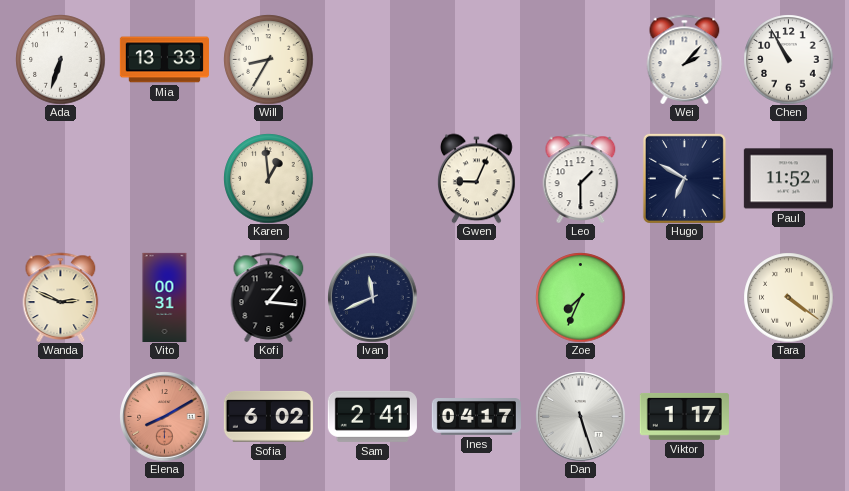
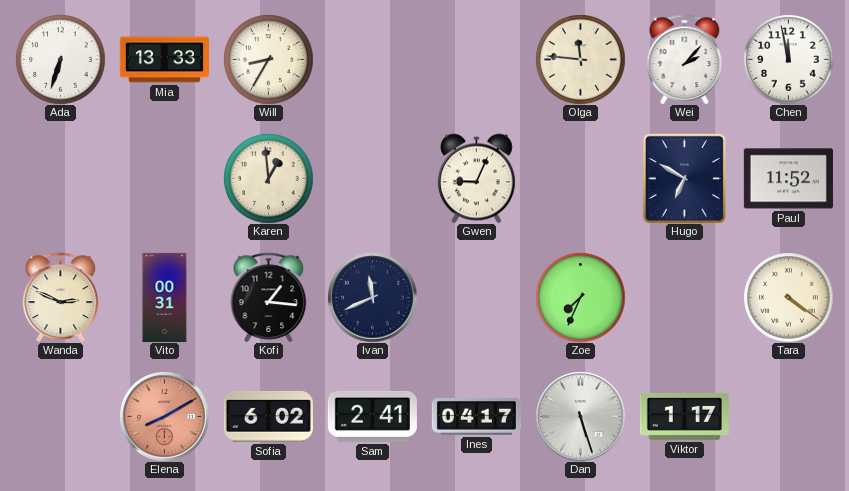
Olga: none -> 11:46 (580, 59)
Chen: 10:55 -> 11:58 (788, 59)
Leo: 1:30 -> none (581, 178)
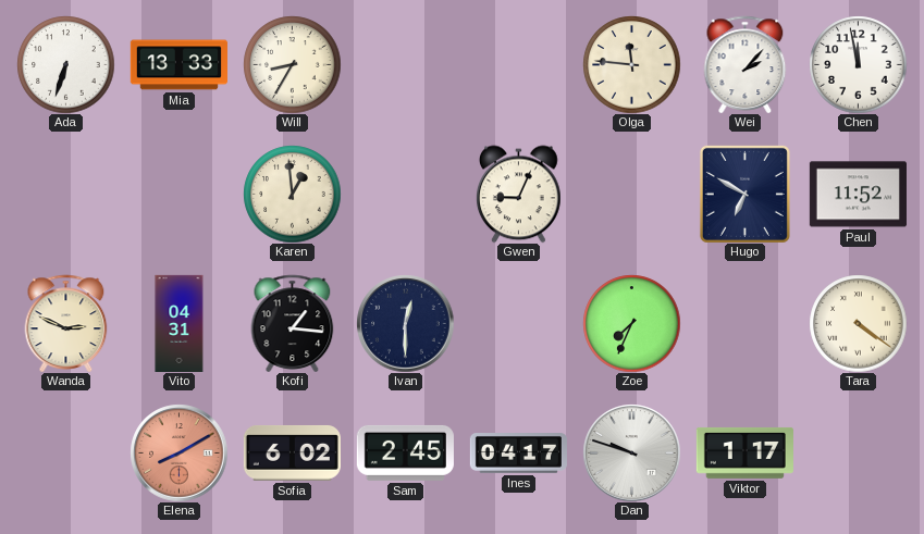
Vito: 00:31 -> 04:31 (180, 323)
Ivan: 11:41 -> 12:30 (405, 323)
Sam: 2:41 -> 2:45 (405, 452)
Dan: 5:27 -> 9:48 (631, 452)
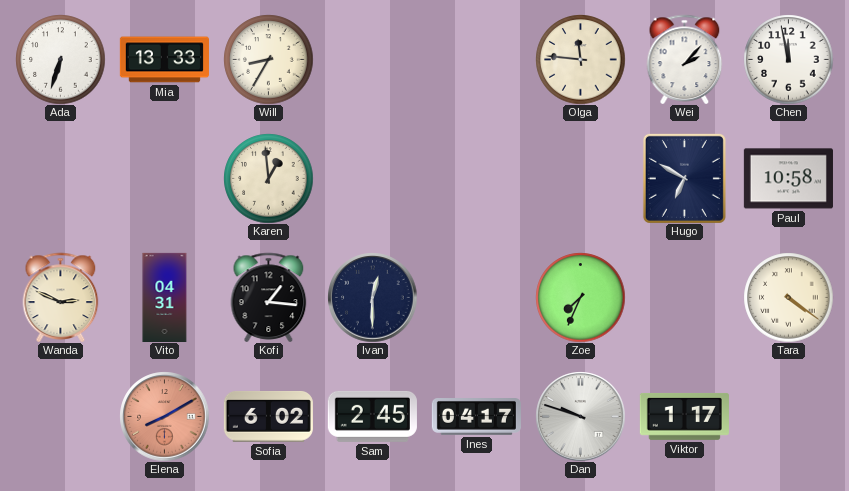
Gwen: 9:04 -> none (519, 194)
Paul: 11:52 -> 10:58 (788, 179)
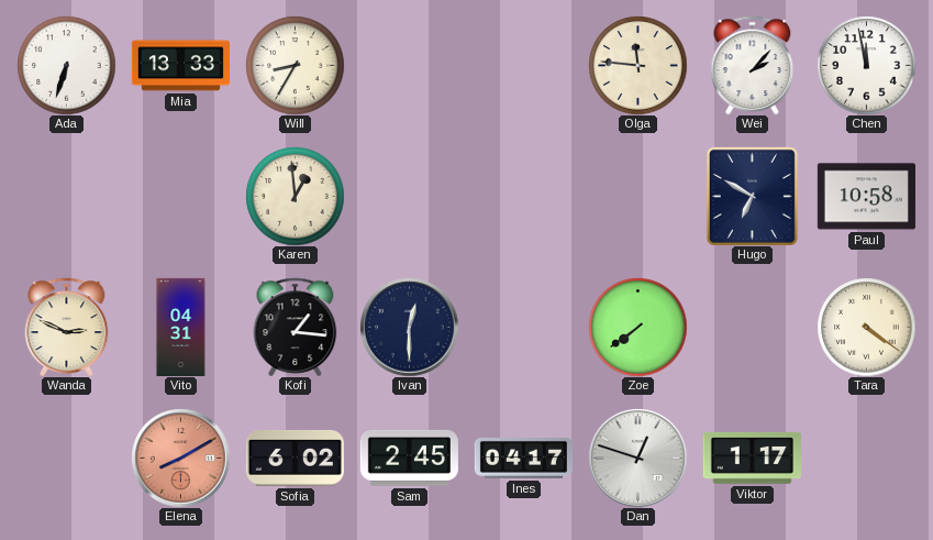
Zoe: 7:34 -> 7:39 (637, 327)
Dan: 9:48 -> 12:48 (637, 458)
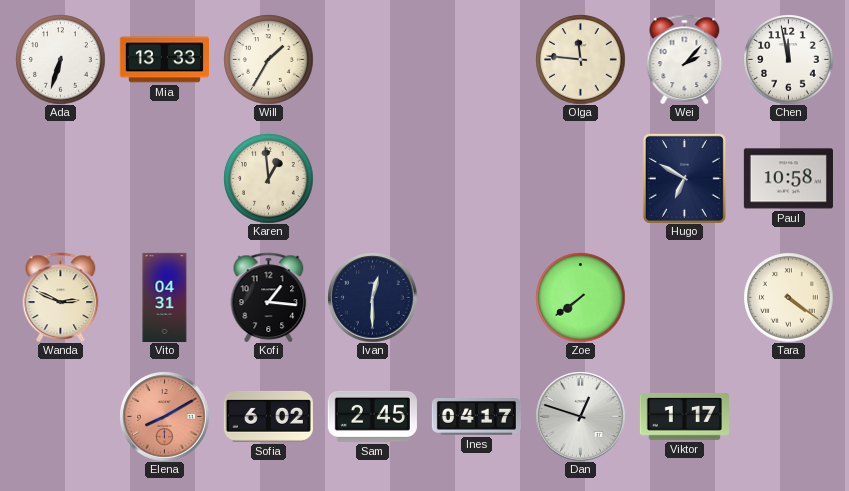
Will: 8:35 -> 1:35 (268, 59)
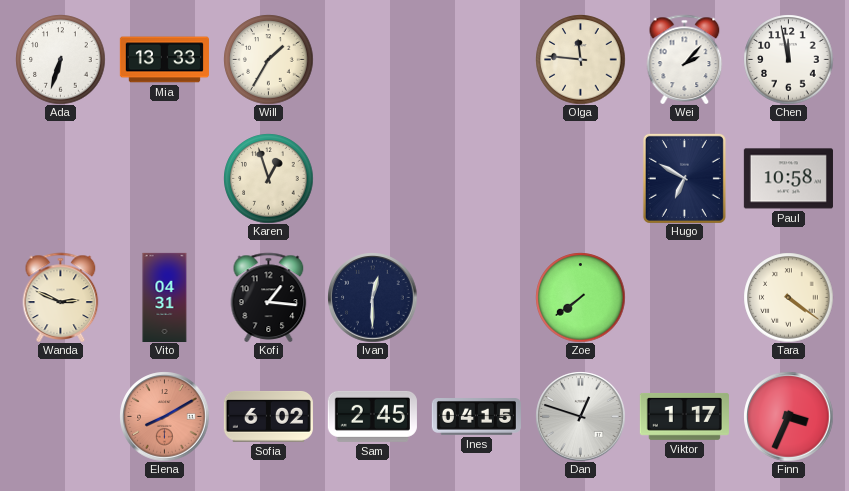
Karen: 12:59 -> 12:57 (268, 178)
Ines: 04:17 -> 04:15 (476, 417)
Finn: none -> 3:34 (788, 416)
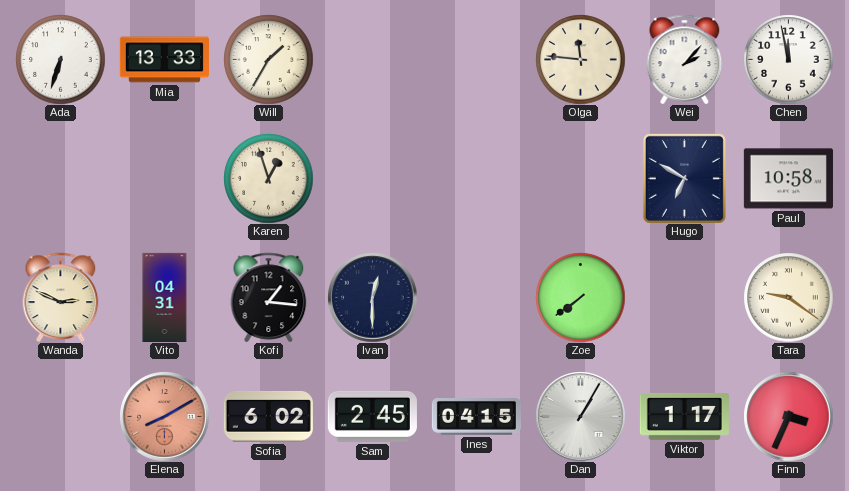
Tara: 4:21 -> 9:21 (788, 297)
Dan: 12:48 -> 1:05 (580, 416)
